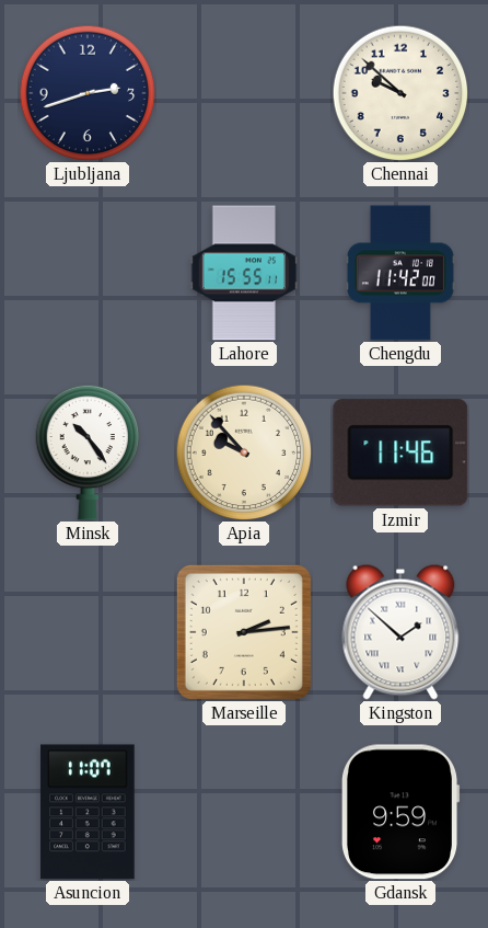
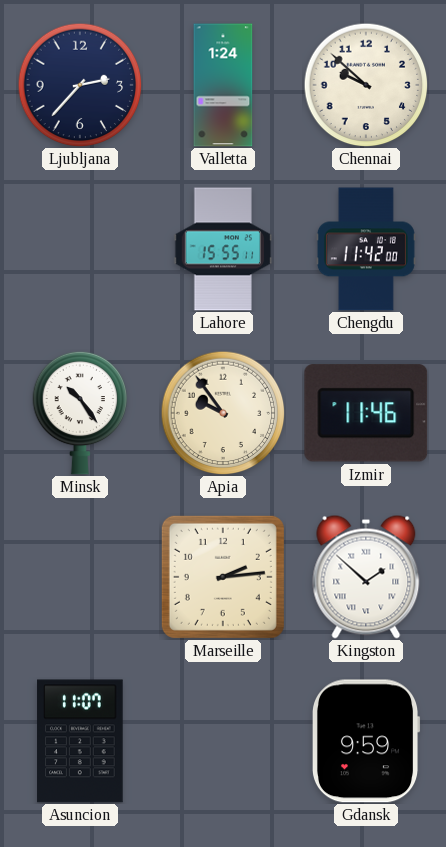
Ljubljana: 2:42 -> 2:37 (80, 85)
Valletta: none -> 1:24 (223, 85)
Apia: 9:53 -> 9:54 (223, 413)
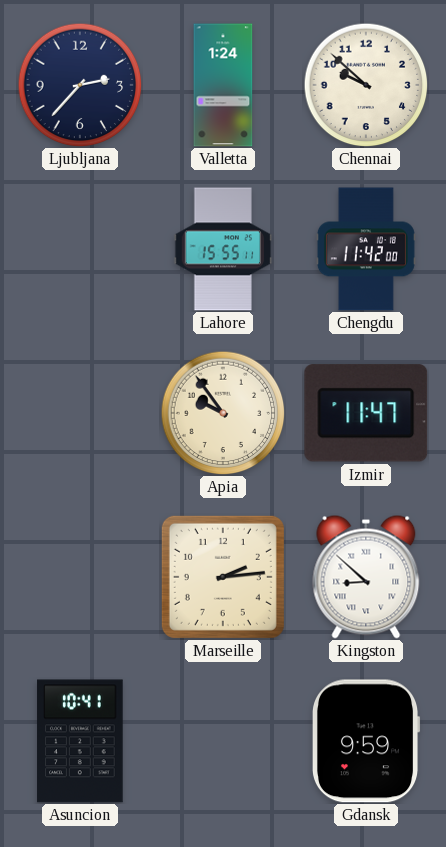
Minsk: 10:24 -> none (80, 413)
Izmir: 11:46 -> 11:47 (366, 413)
Kingston: 1:52 -> 8:52 (366, 577)
Asuncion: 11:07 -> 10:41 (80, 741)
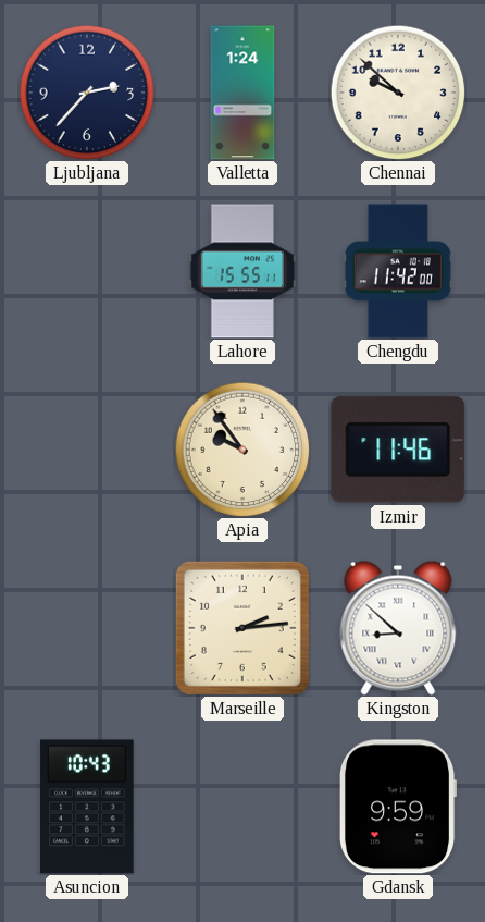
Izmir: 11:47 -> 11:46 (398, 450)
Asuncion: 10:41 -> 10:43 (87, 807)
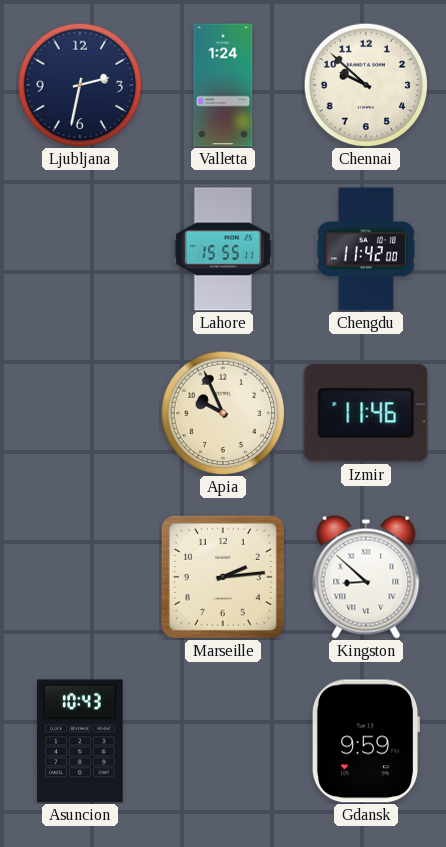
Ljubljana: 2:37 -> 2:32 (80, 85)
Apia: 9:54 -> 9:56 (223, 413)
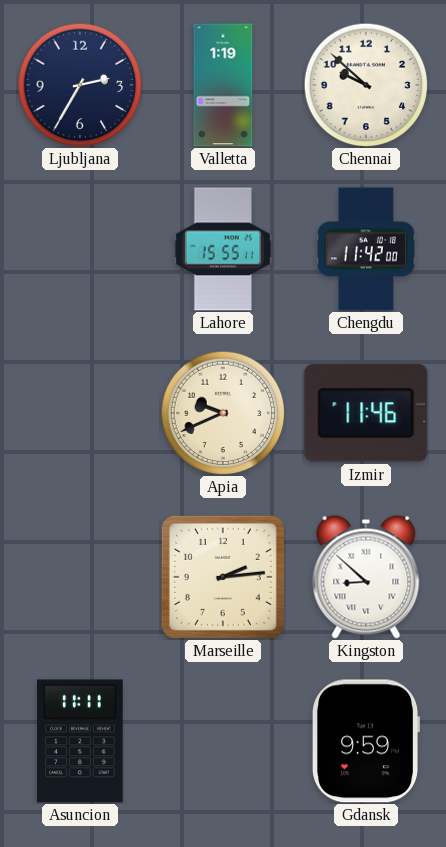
Ljubljana: 2:32 -> 2:35 (80, 85)
Valletta: 1:24 -> 1:19 (223, 85)
Apia: 9:56 -> 9:41 (223, 413)
Asuncion: 10:43 -> 11:11 (80, 741)
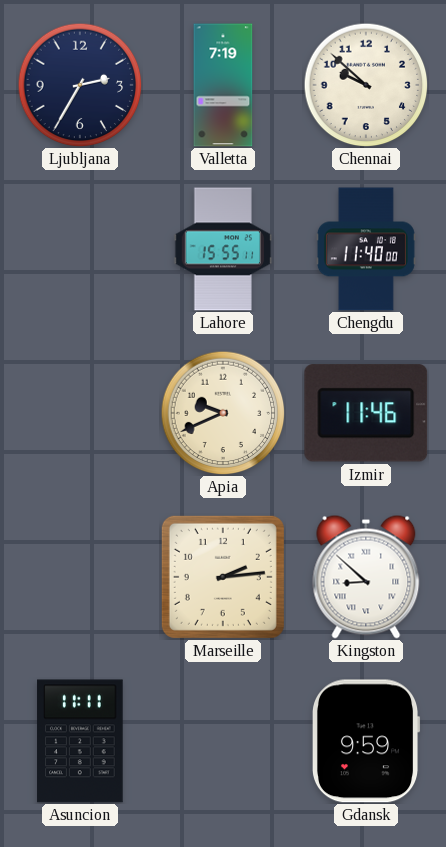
Valletta: 1:19 -> 7:19 (223, 85)
Chengdu: 11:42 -> 11:40 (366, 249)
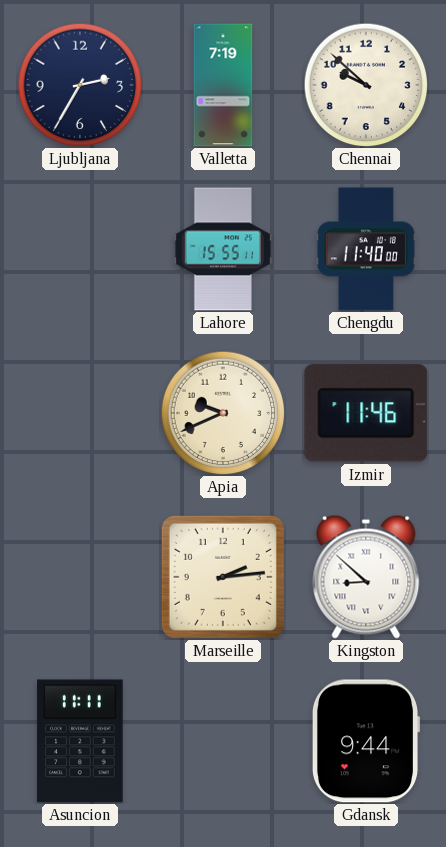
Gdansk: 9:59 -> 9:44 (366, 741)
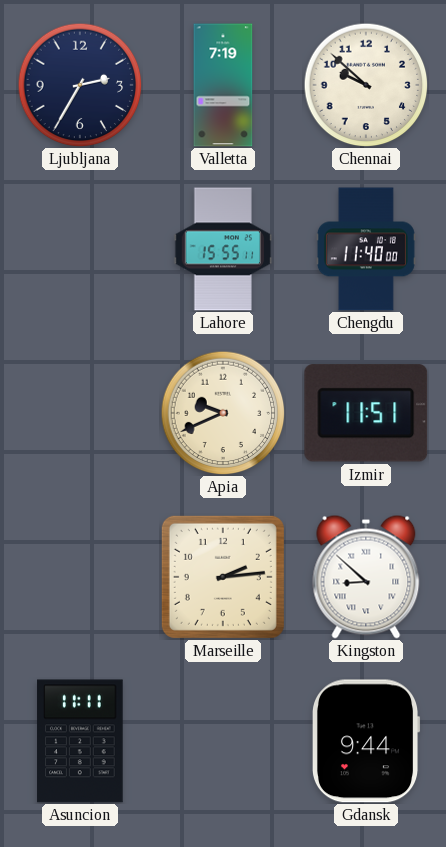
Izmir: 11:46 -> 11:51 (366, 413)
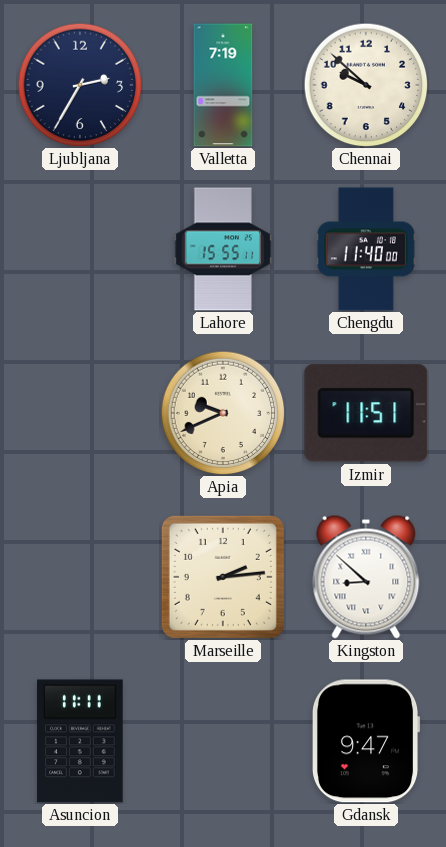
Gdansk: 9:44 -> 9:47 (366, 741)
